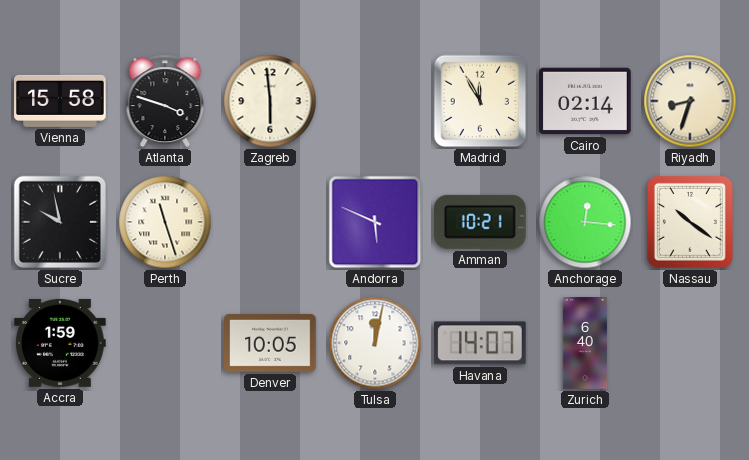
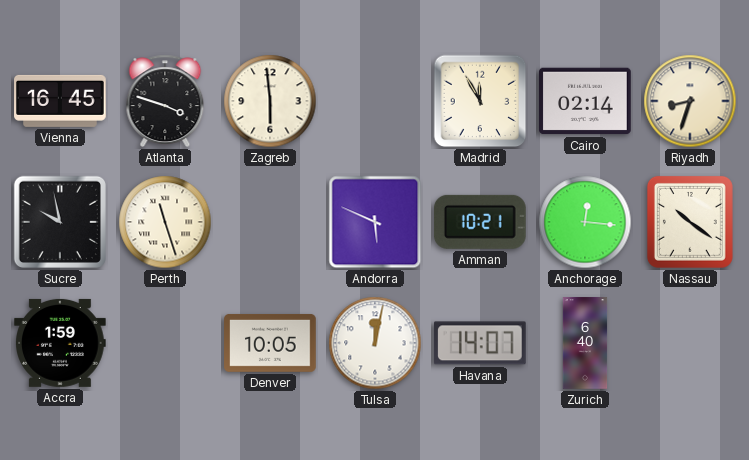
Vienna: 15:58 -> 16:45 (60, 101)
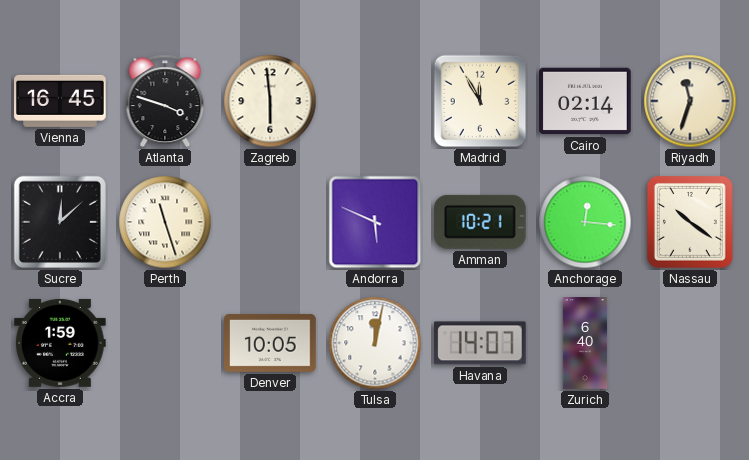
Riyadh: 8:33 -> 11:33 (690, 101)
Sucre: 9:58 -> 12:08 (60, 222)
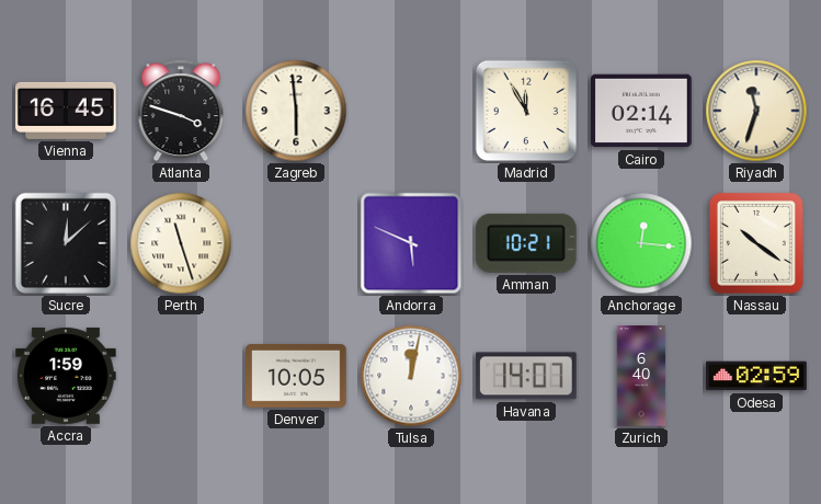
Odesa: none -> 02:59 (756, 376)
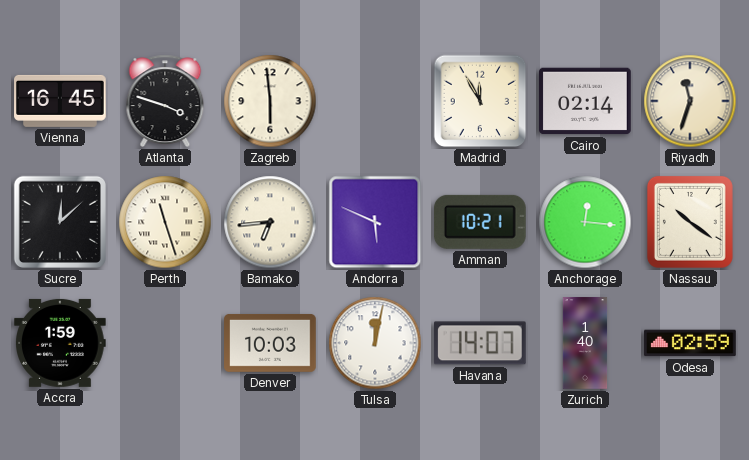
Bamako: none -> 6:44 (270, 222)
Denver: 10:05 -> 10:03 (270, 343)
Zurich: 6:40 -> 1:40 (585, 343)
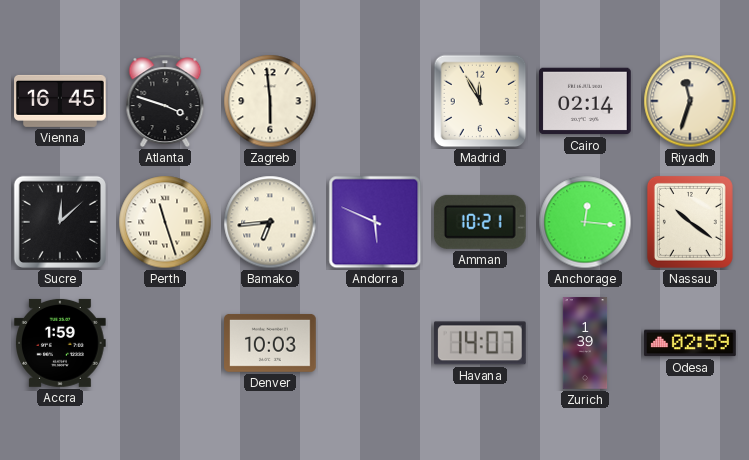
Tulsa: 12:02 -> none (375, 343)
Zurich: 1:40 -> 1:39 (585, 343)
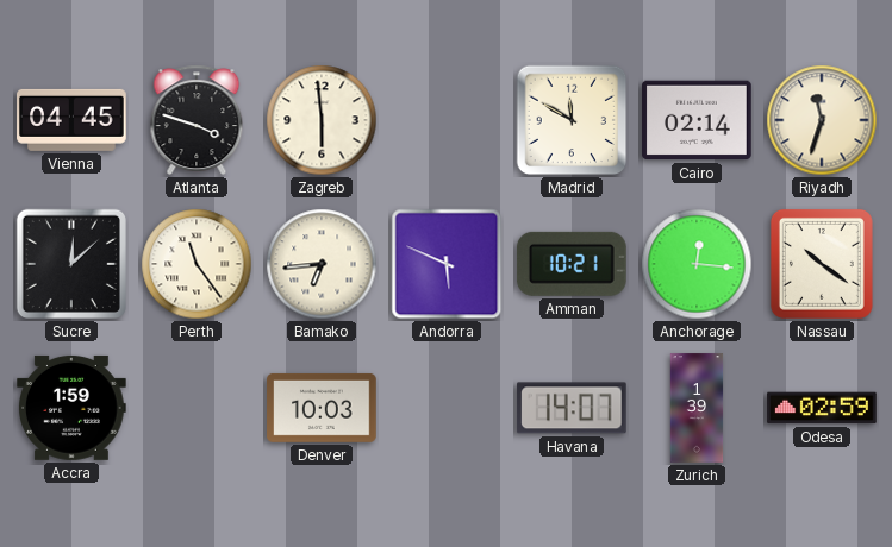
Vienna: 16:45 -> 04:45 (71, 120)
Madrid: 11:55 -> 11:50 (572, 120)
Perth: 11:27 -> 11:24 (197, 264)
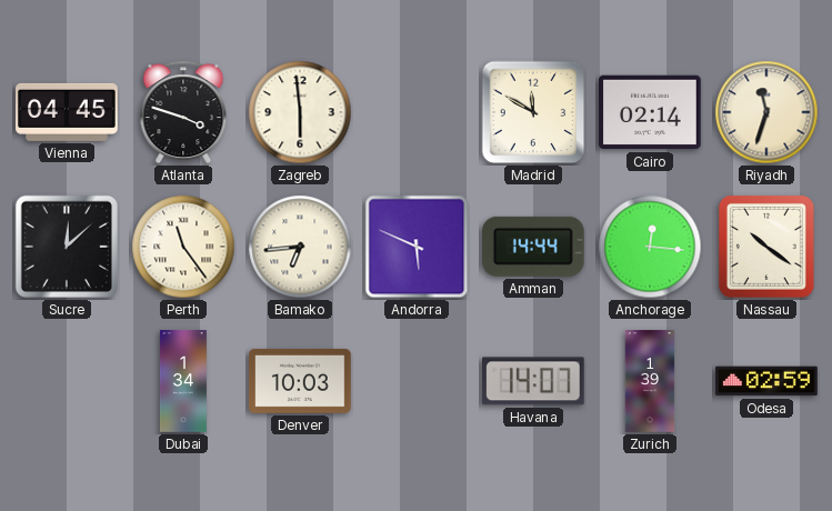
Amman: 10:21 -> 14:44 (533, 247)
Accra: 1:59 -> none (73, 408)
Dubai: none -> 1:34 (183, 381)
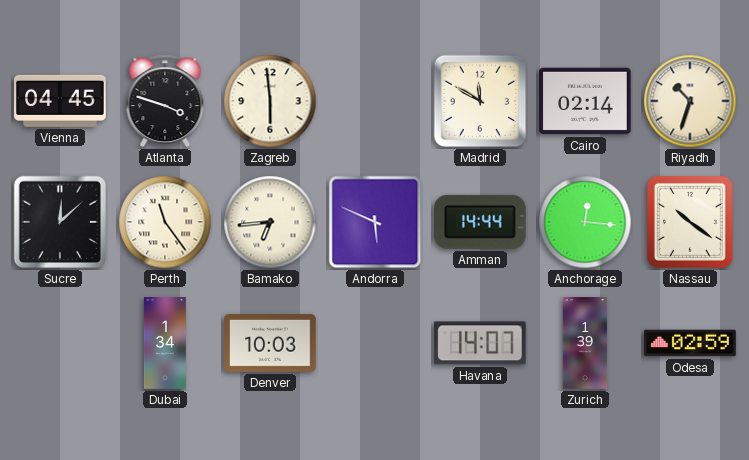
Riyadh: 11:33 -> 10:33 (690, 101)
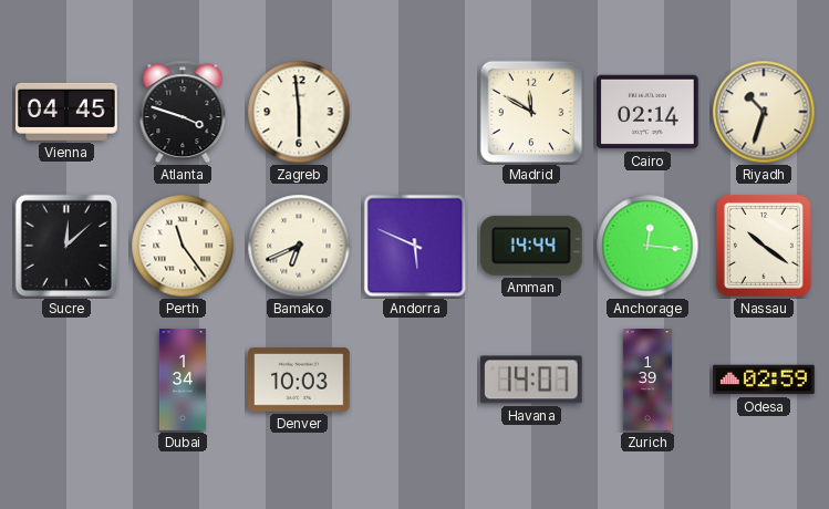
Bamako: 6:44 -> 6:41 (299, 246)
